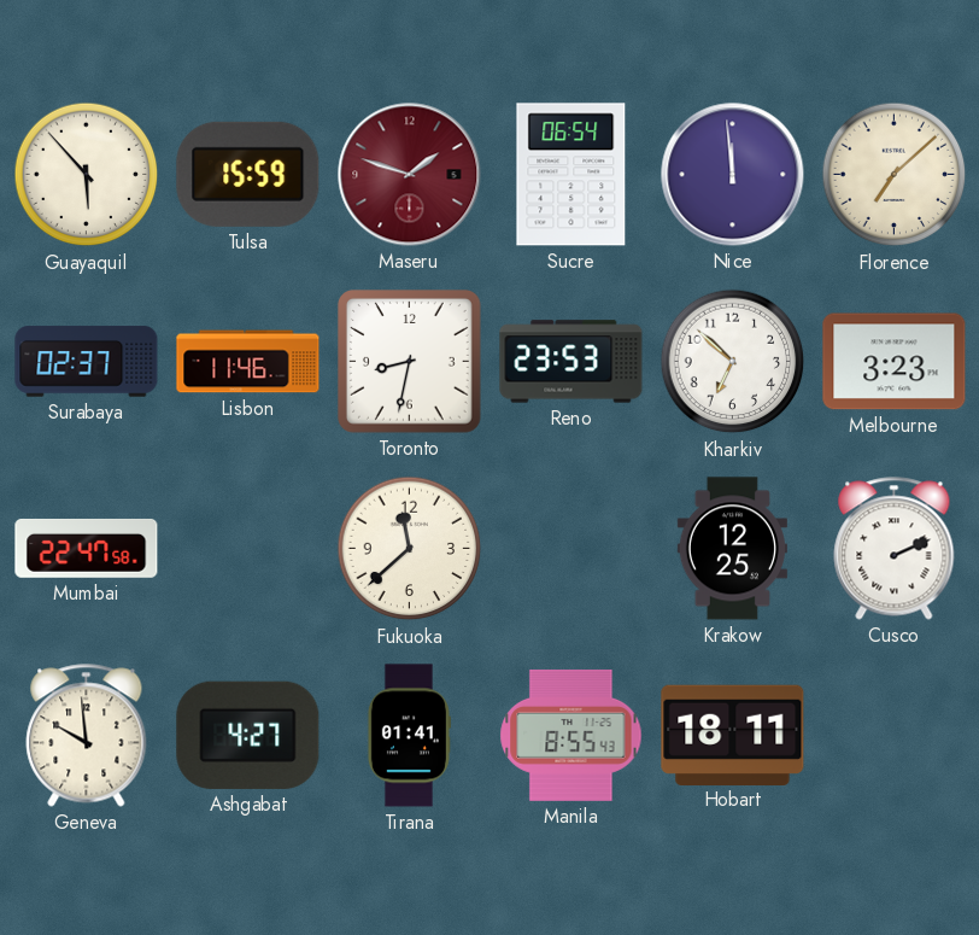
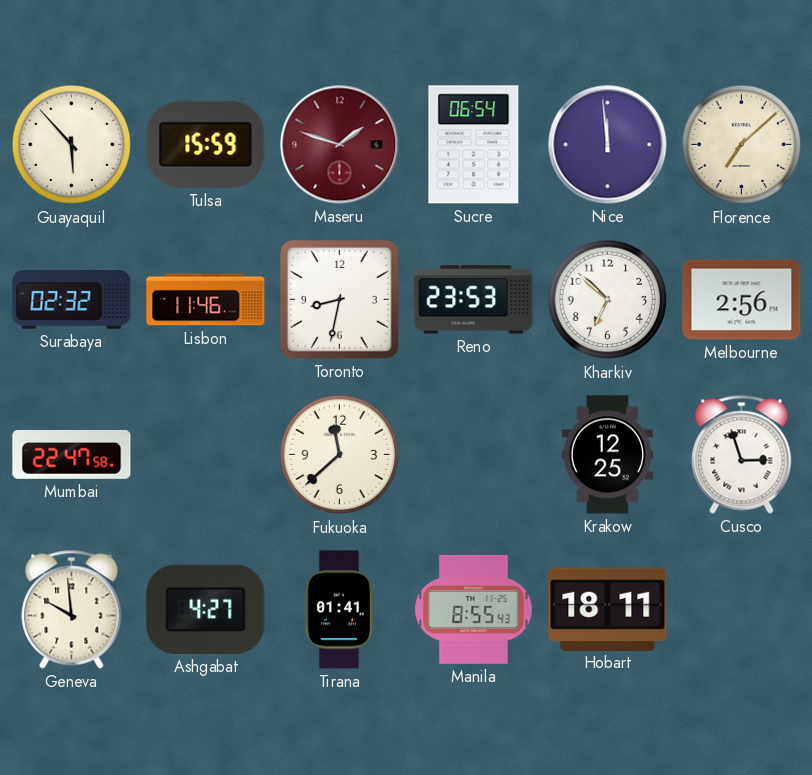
Surabaya: 02:37 -> 02:32 (72, 300)
Melbourne: 3:23 -> 2:56 (742, 300)
Cusco: 2:11 -> 2:57 (742, 455)
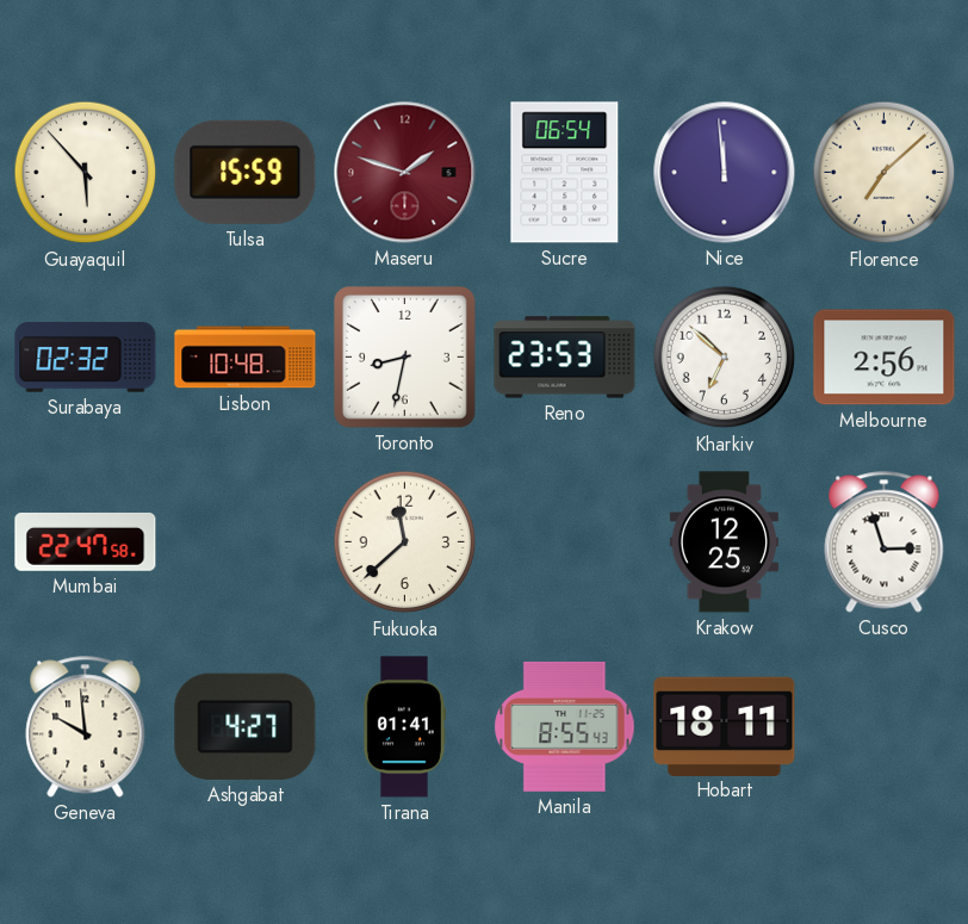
Lisbon: 11:46 -> 10:48 (246, 358)
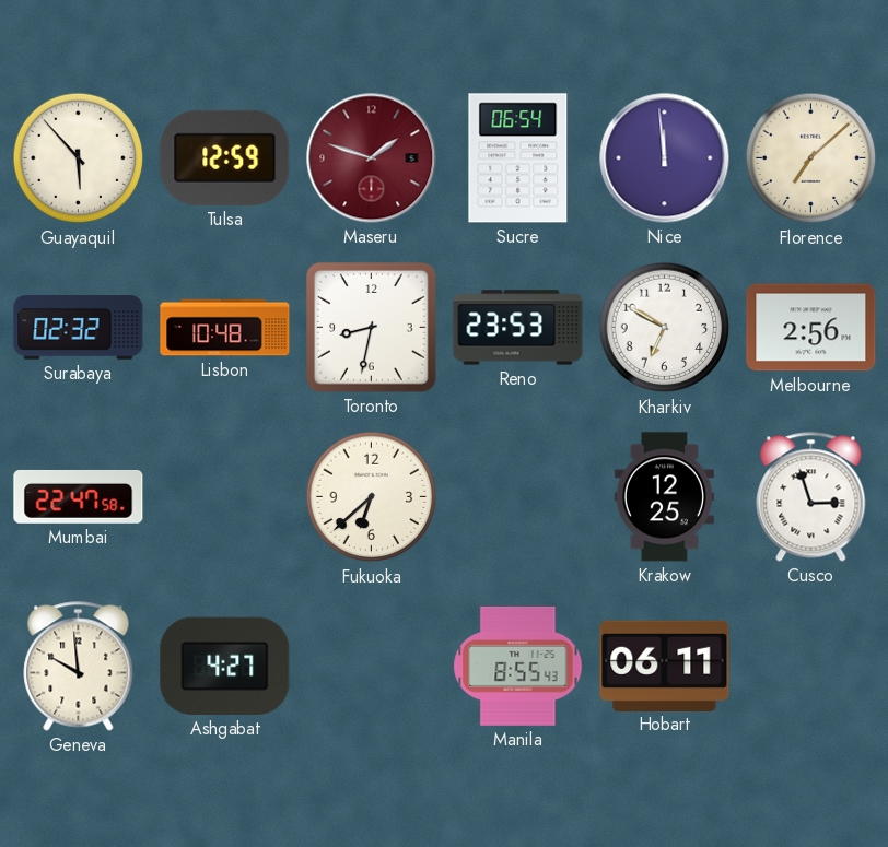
Tulsa: 15:59 -> 12:59 (225, 157)
Kharkiv: 6:52 -> 6:50 (665, 328)
Fukuoka: 11:38 -> 6:38 (372, 497)
Tirana: 01:41 -> none (404, 727)
Hobart: 18:11 -> 06:11 (665, 666)
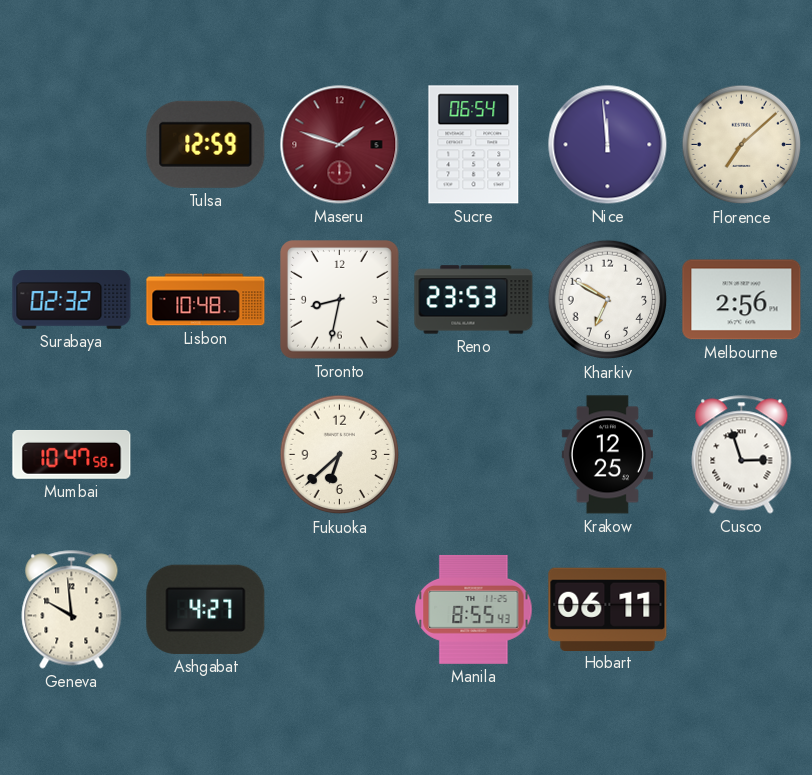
Guayaquil: 5:53 -> none (79, 158)
Mumbai: 22:47 -> 10:47 (72, 454)
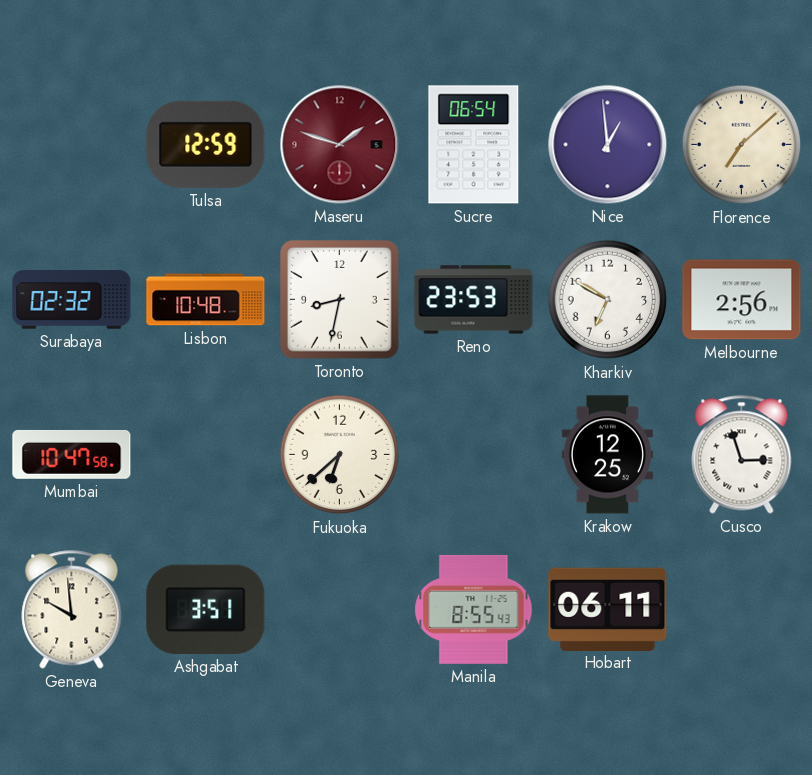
Nice: 11:59 -> 12:59 (608, 145)
Ashgabat: 4:27 -> 3:51 (206, 609)
